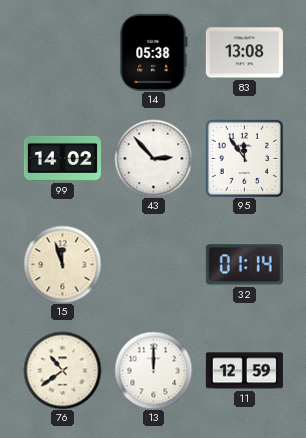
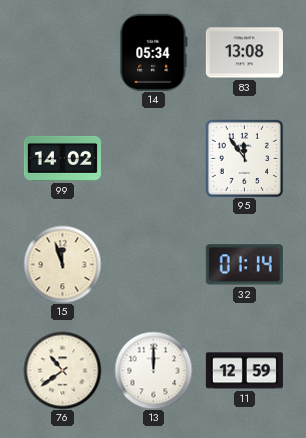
14: 05:38 -> 05:34 (154, 52)
43: 2:53 -> none (153, 158)
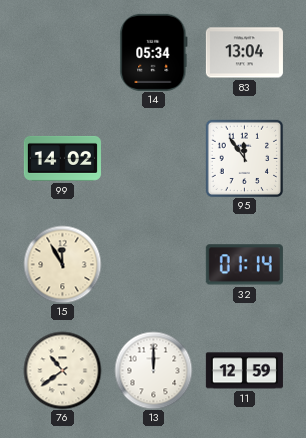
83: 13:08 -> 13:04 (244, 53)
15: 11:57 -> 11:55 (62, 264)
